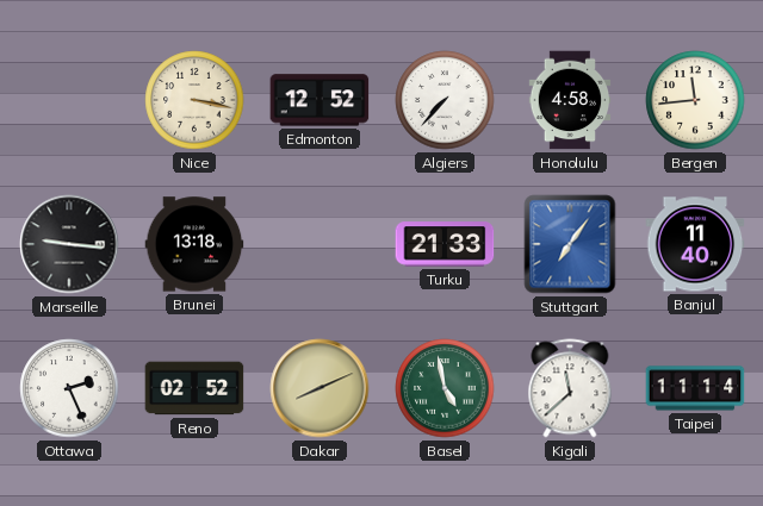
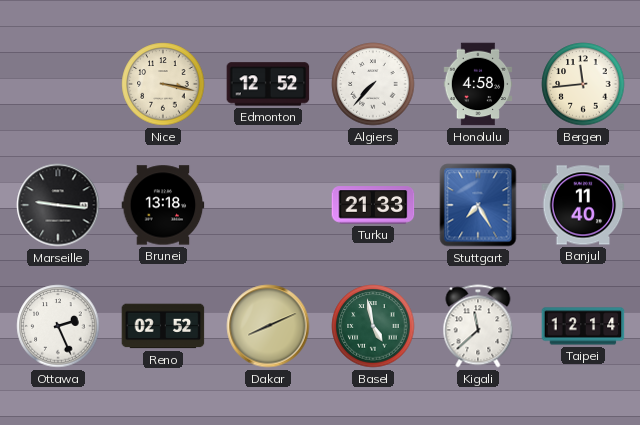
Stuttgart: 7:06 -> 7:25 (478, 205)
Taipei: 11:14 -> 12:14 (583, 326)
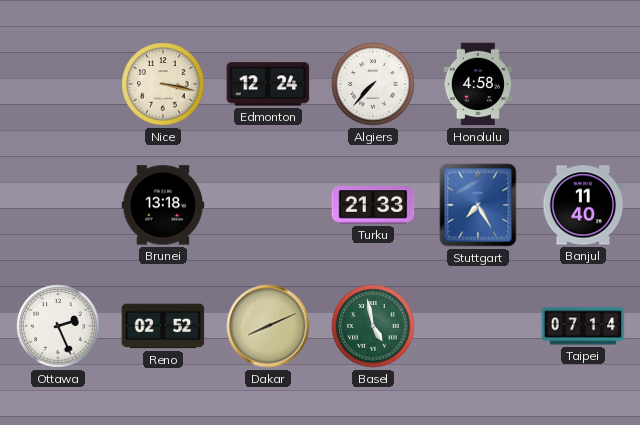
Edmonton: 12:52 -> 12:24 (268, 84)
Bergen: 11:44 -> none (583, 84)
Marseille: 9:16 -> none (58, 205)
Kigali: 11:38 -> none (478, 326)
Taipei: 12:14 -> 07:14 (583, 326)
